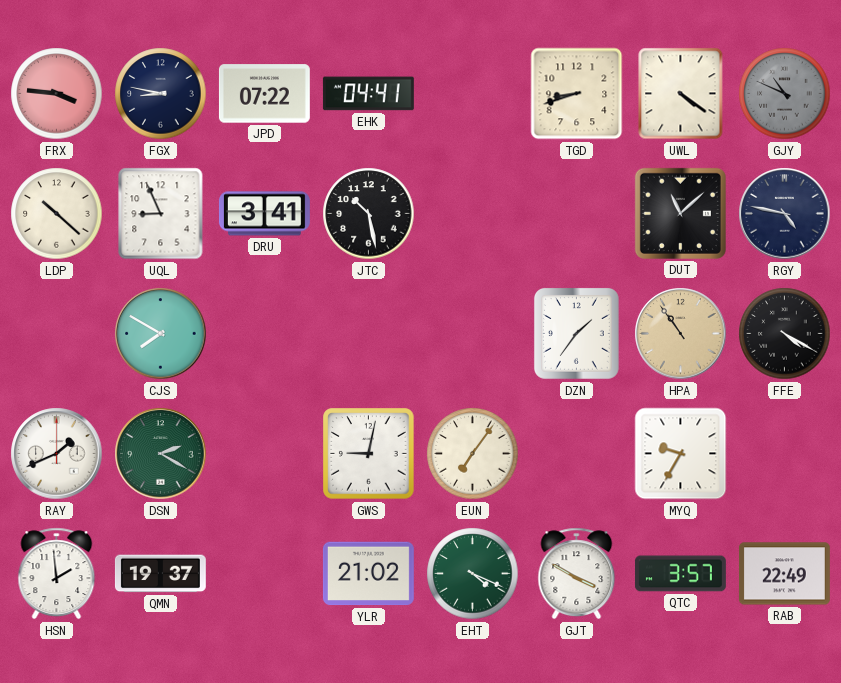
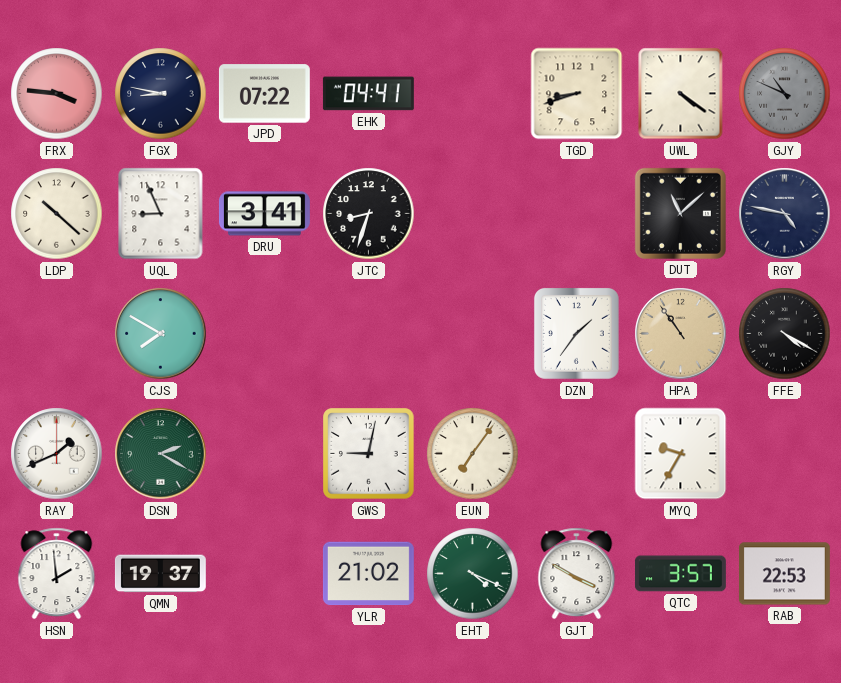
JTC: 10:28 -> 8:33 (369, 214)
RAB: 22:49 -> 22:53 (784, 574)
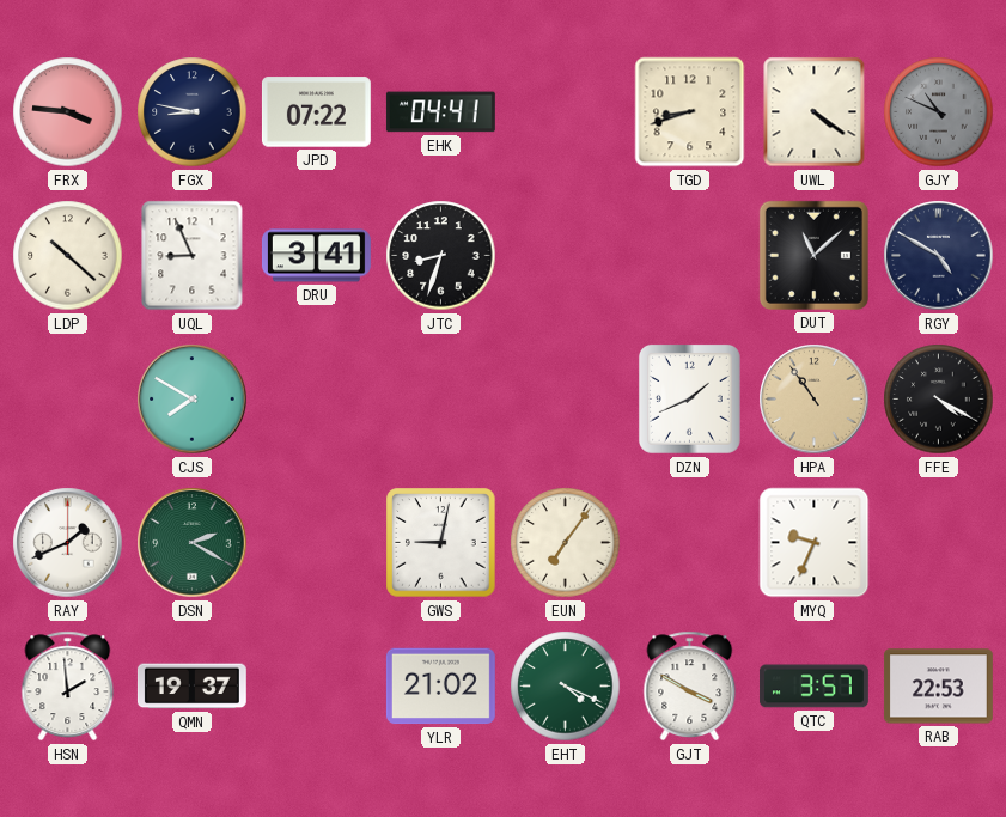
RGY: 4:47 -> 4:50 (939, 256)
DZN: 1:36 -> 1:41 (689, 400)
MYQ: 9:35 -> 9:34 (815, 543)
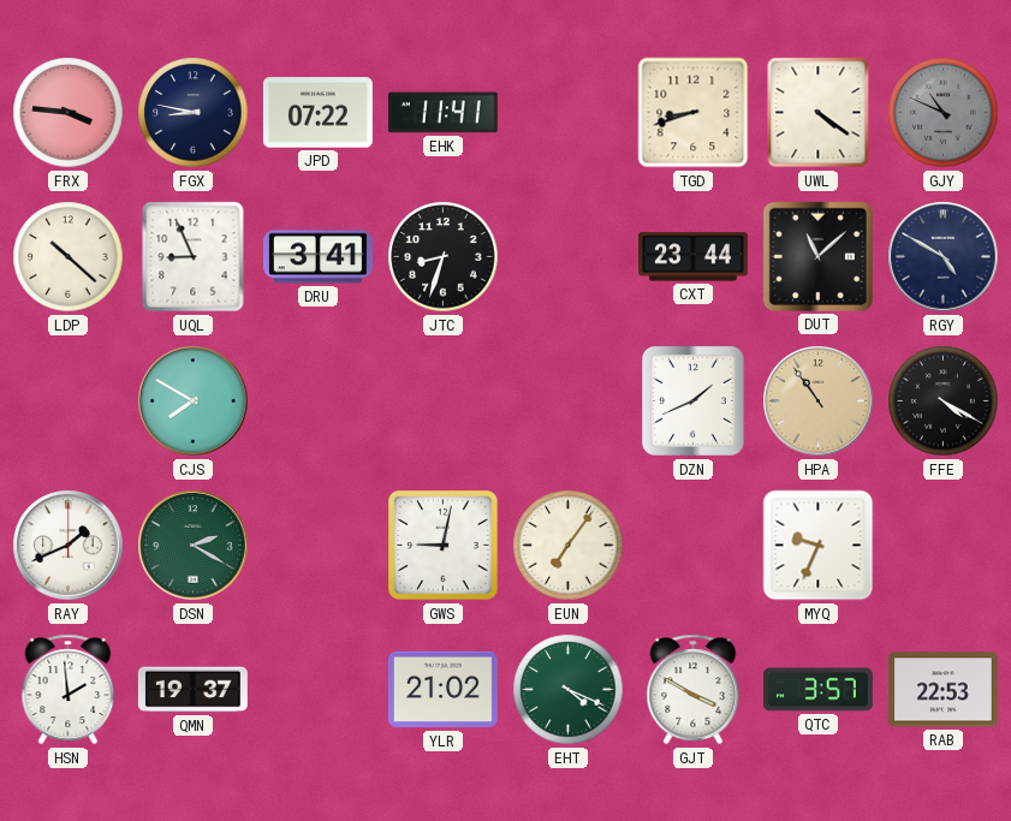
EHK: 04:41 -> 11:41 (442, 113)
CXT: none -> 23:44 (692, 257)
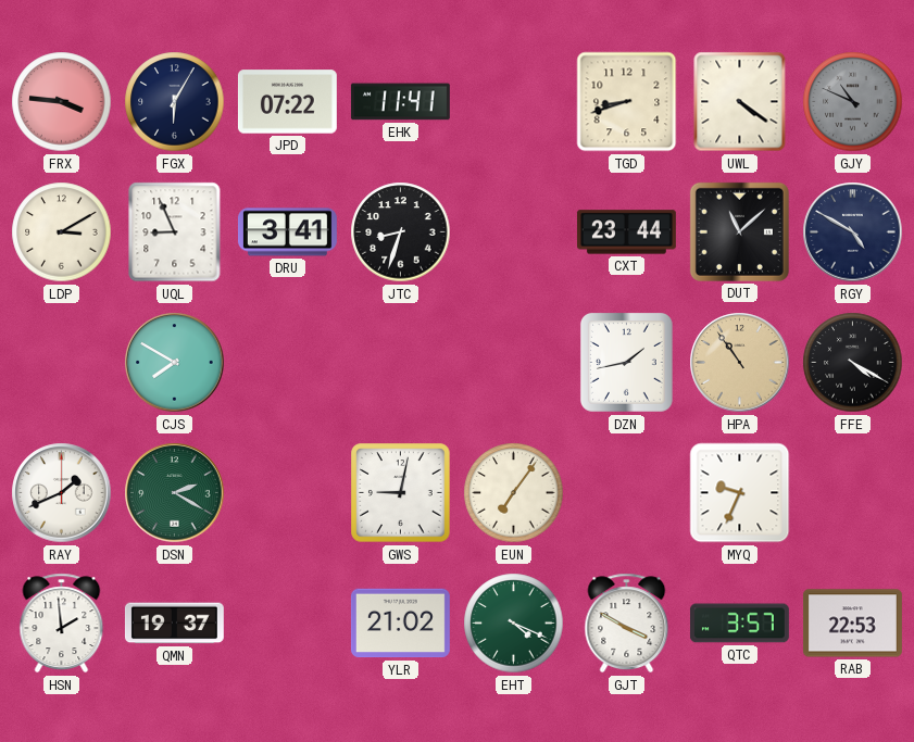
FGX: 8:47 -> 6:05 (175, 102)
LDP: 10:22 -> 3:10 (62, 232)
DZN: 1:41 -> 1:43 (626, 363)
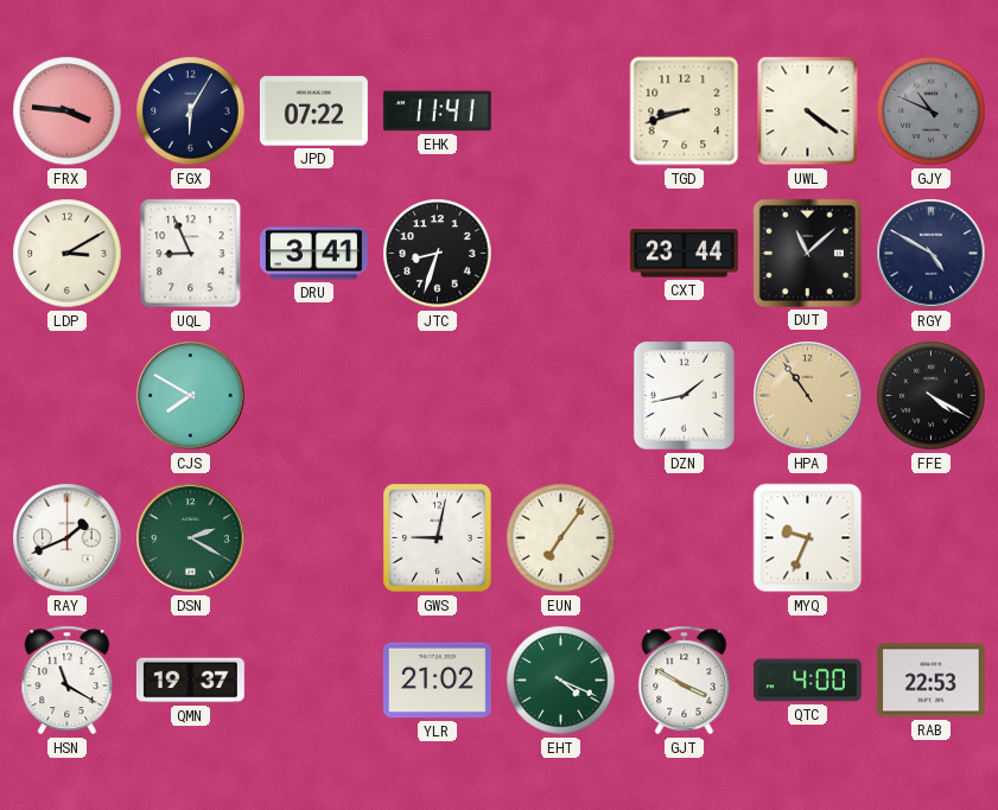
HSN: 1:59 -> 11:20 (68, 681)
QTC: 3:57 -> 4:00 (807, 681)
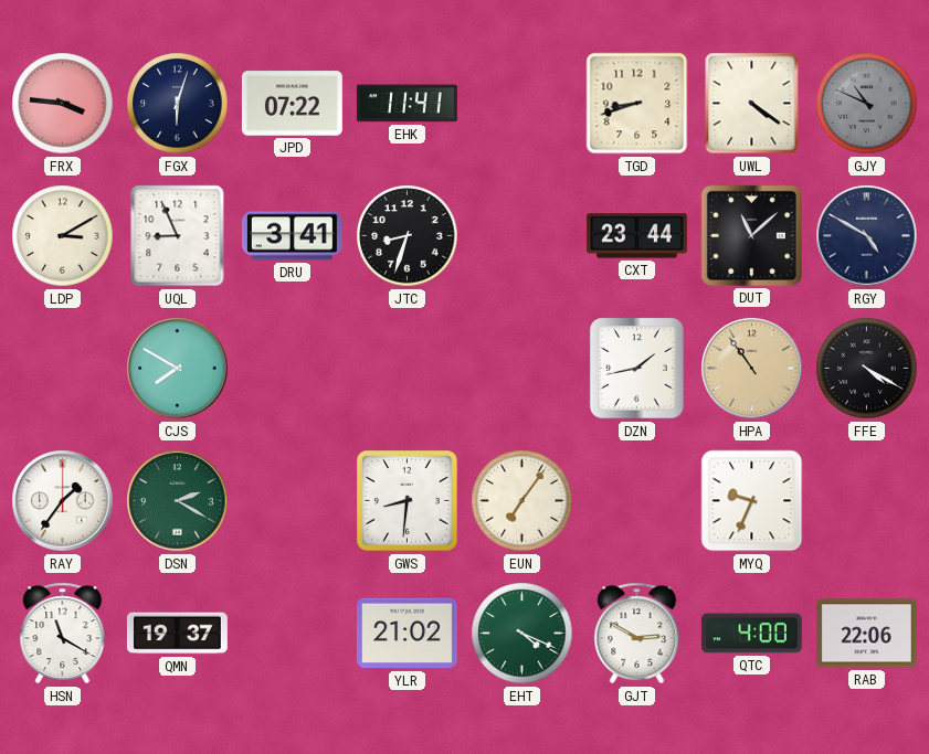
FGX: 6:05 -> 6:03 (178, 104)
RAY: 1:41 -> 1:36 (63, 501)
GWS: 9:02 -> 8:31 (408, 501)
GJT: 3:50 -> 2:50 (637, 634)
RAB: 22:53 -> 22:06 (866, 634)
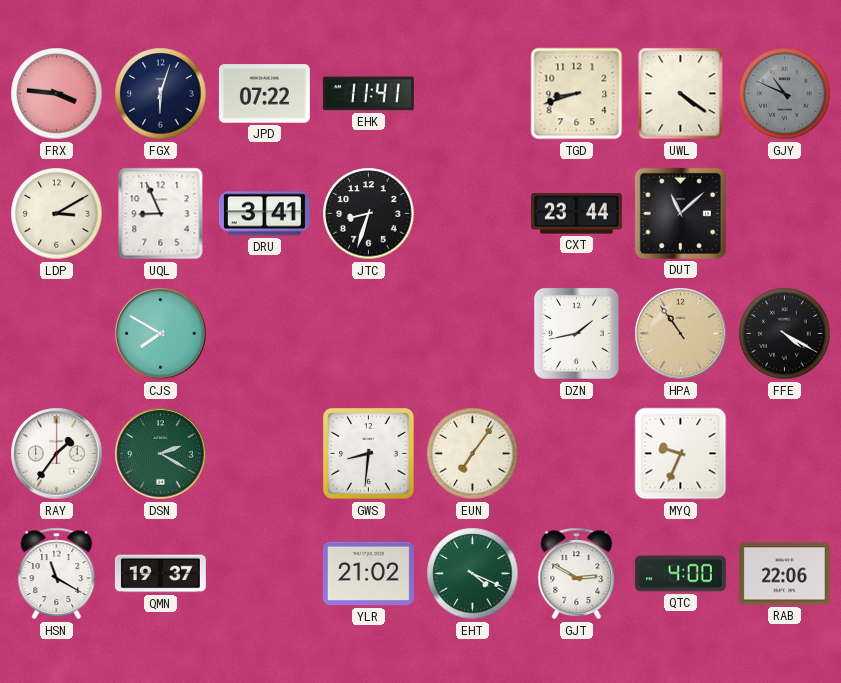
RGY: 4:50 -> none (867, 236)
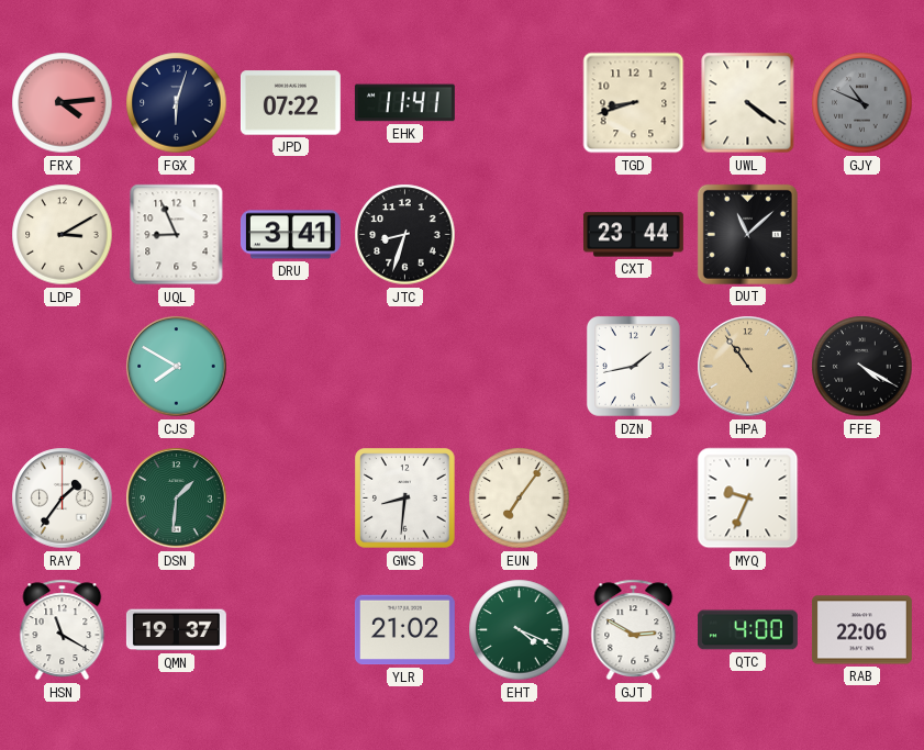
FRX: 3:46 -> 4:14 (63, 103)
DSN: 2:20 -> 1:31 (177, 499)
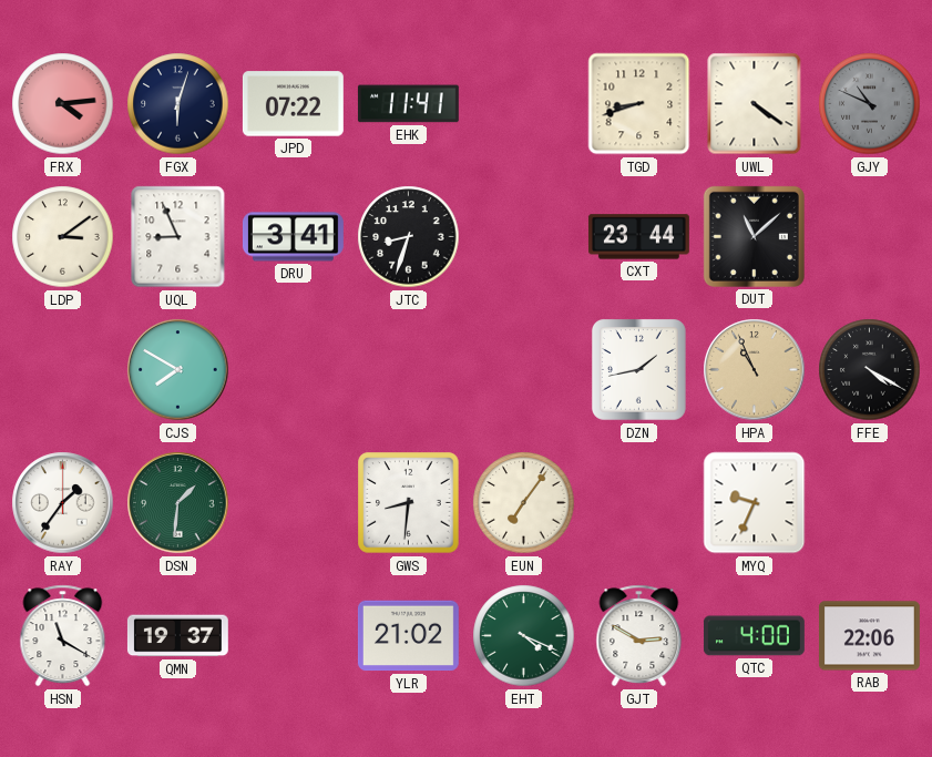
LDP: 3:10 -> 3:09 (63, 237)
HPA: 10:54 -> 10:56 (755, 370)
